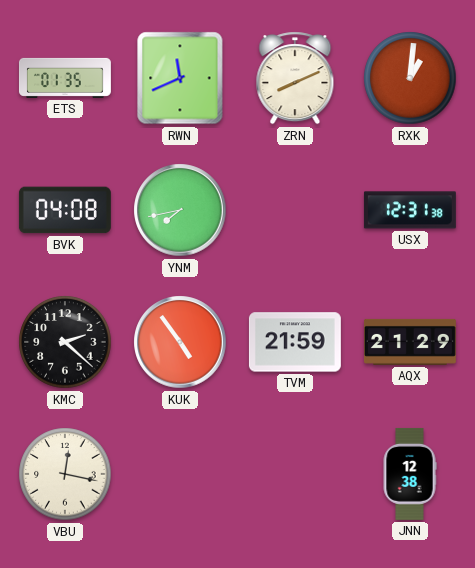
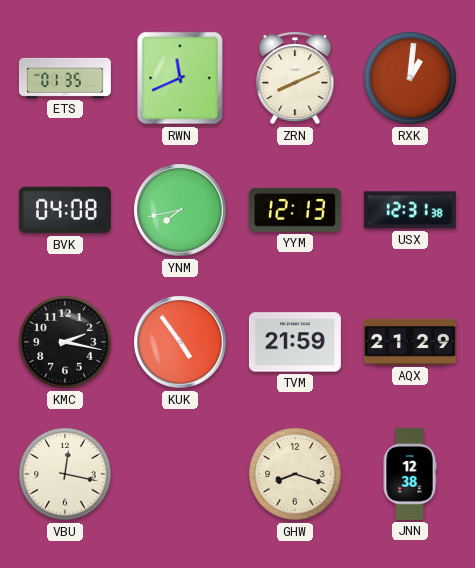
YYM: none -> 12:13 (295, 210)
KMC: 2:22 -> 2:17 (65, 342)
GHW: none -> 8:18 (295, 474)
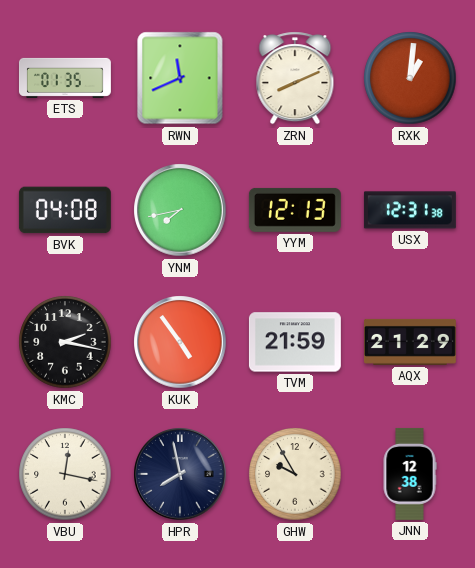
HPR: none -> 7:58 (180, 474)
GHW: 8:18 -> 9:55 (295, 474)
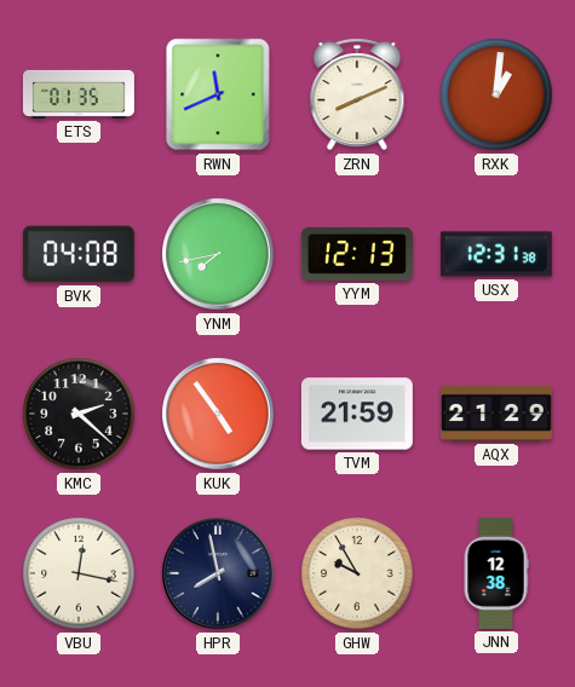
KMC: 2:17 -> 2:22 (79, 414)
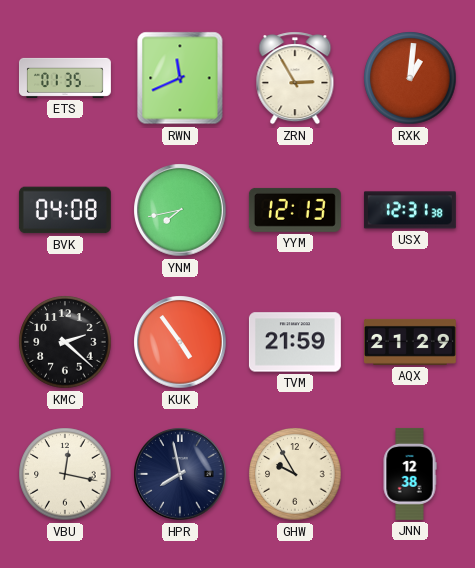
ZRN: 8:11 -> 2:55 (295, 78)
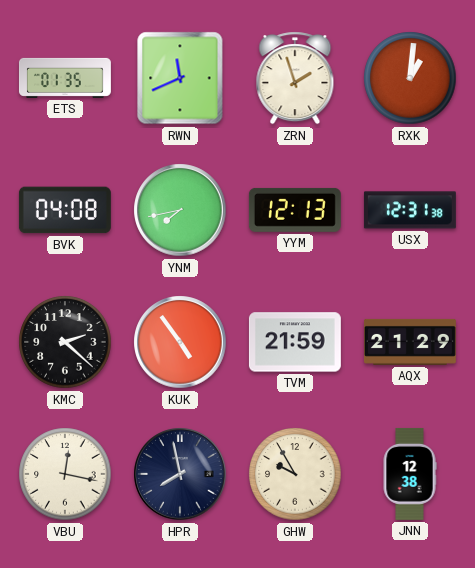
ZRN: 2:55 -> 1:57 (295, 78)
